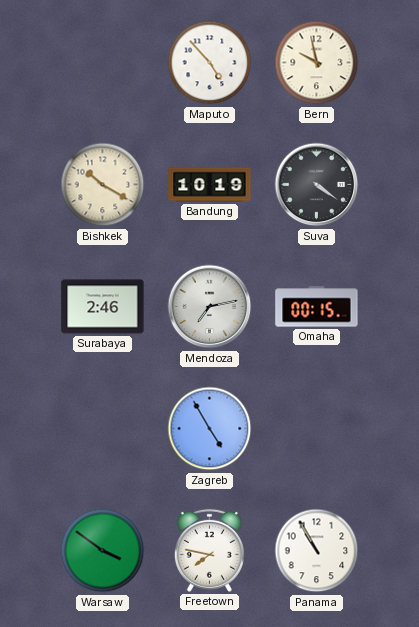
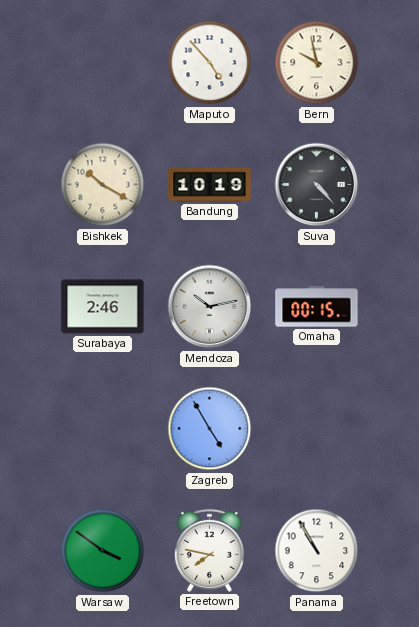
Suva: 4:21 -> 4:23 (317, 185)
Mendoza: 7:13 -> 10:13 (210, 307)
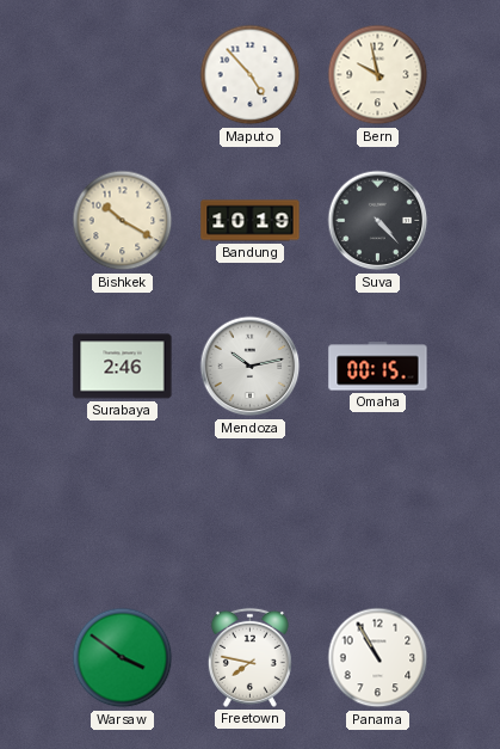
Zagreb: 4:55 -> none (210, 429)
